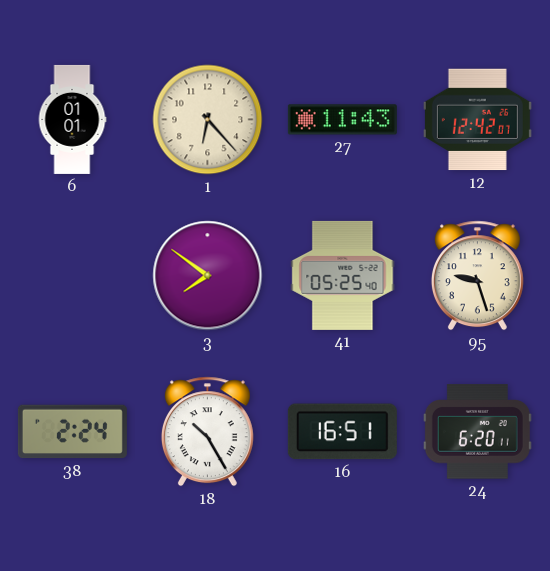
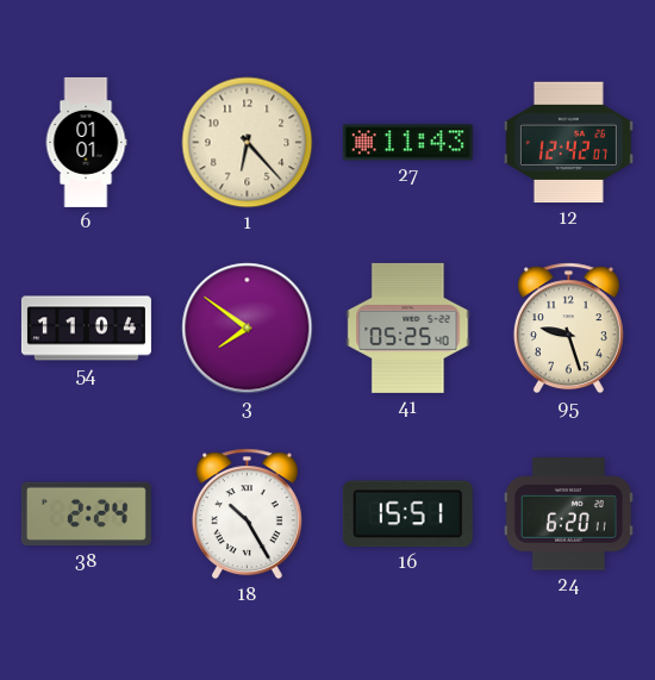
54: none -> 11:04 (86, 329)
16: 16:51 -> 15:51 (407, 514)
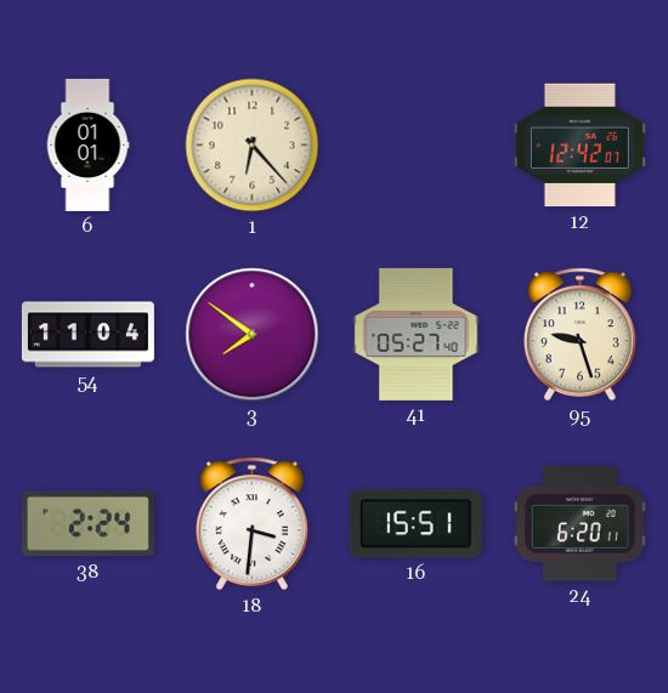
27: 11:43 -> none (407, 143)
41: 05:25 -> 05:27 (417, 334)
18: 10:25 -> 3:31 (251, 524)
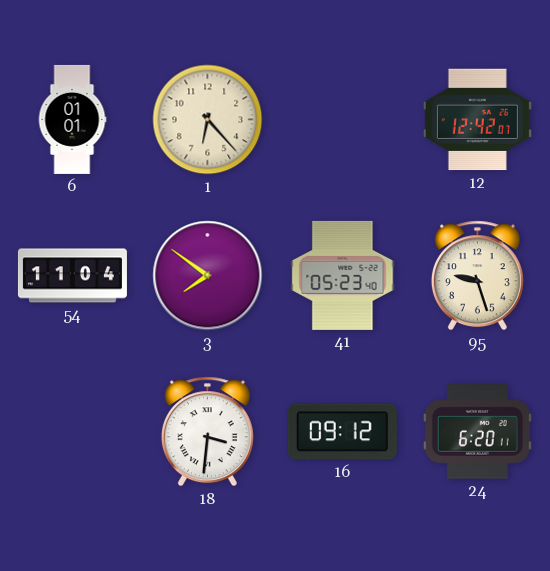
41: 05:27 -> 05:23 (343, 275)
38: 2:24 -> none (87, 524)
16: 15:51 -> 09:12 (342, 432)
